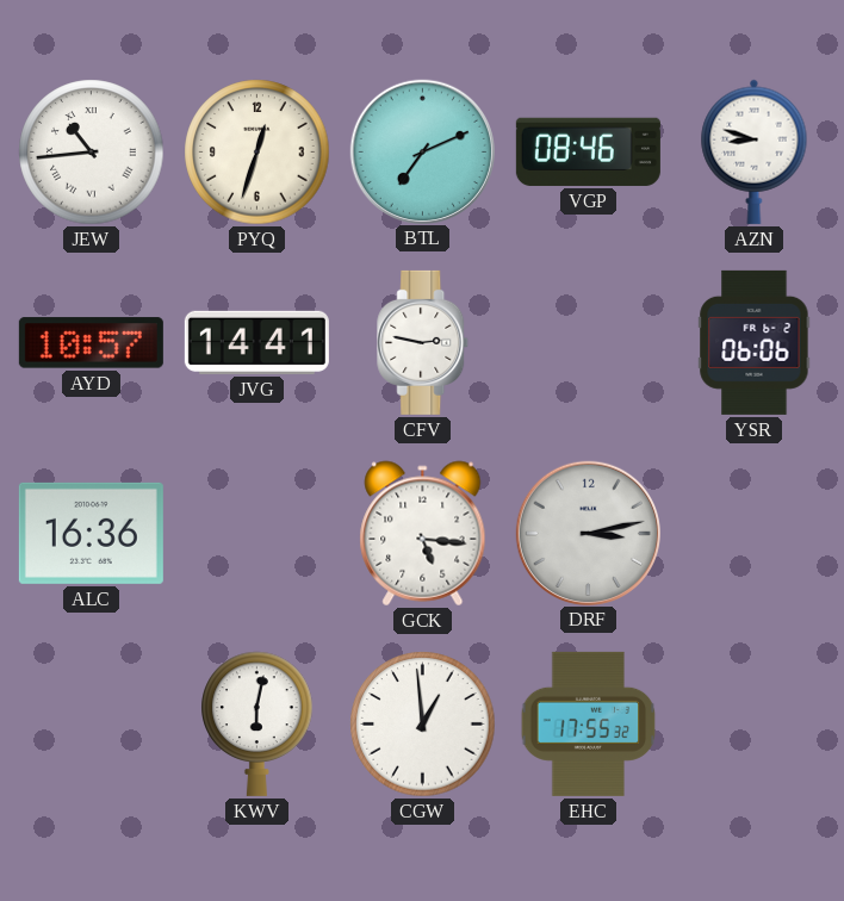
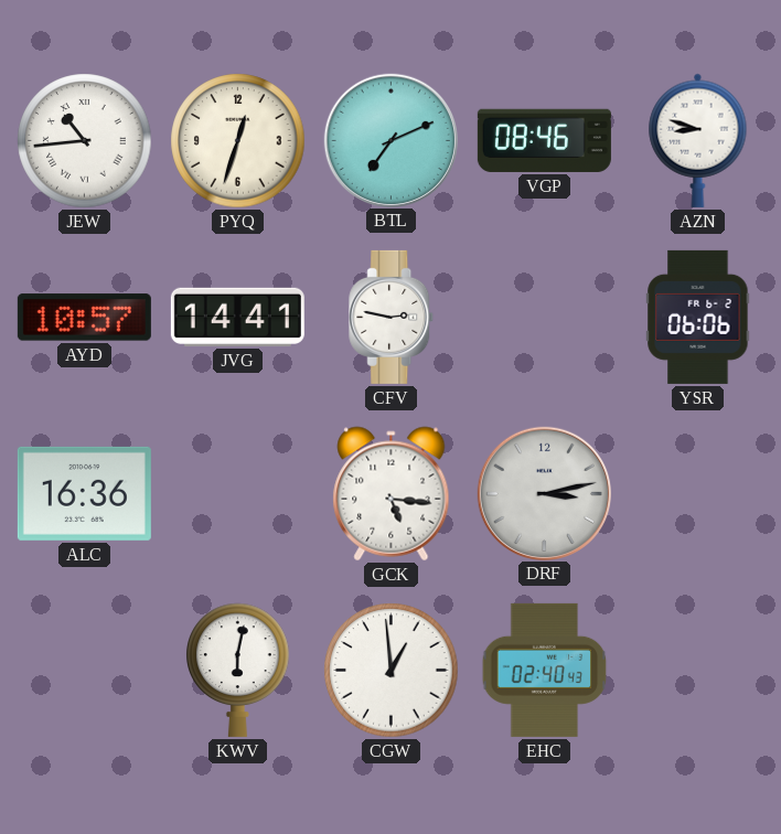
EHC: 17:55 -> 02:40 (545, 670)
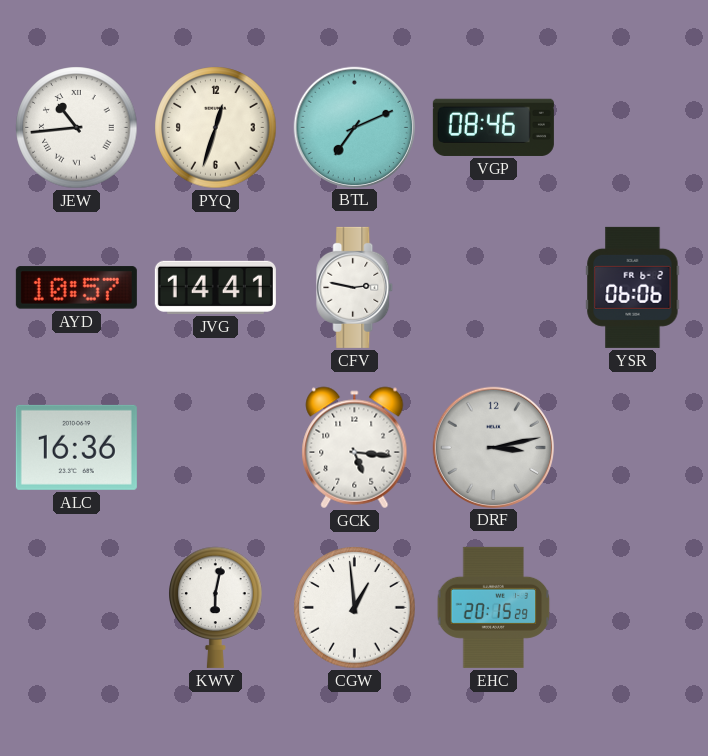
AZN: 8:48 -> none (698, 140)
EHC: 02:40 -> 20:15 (494, 607)
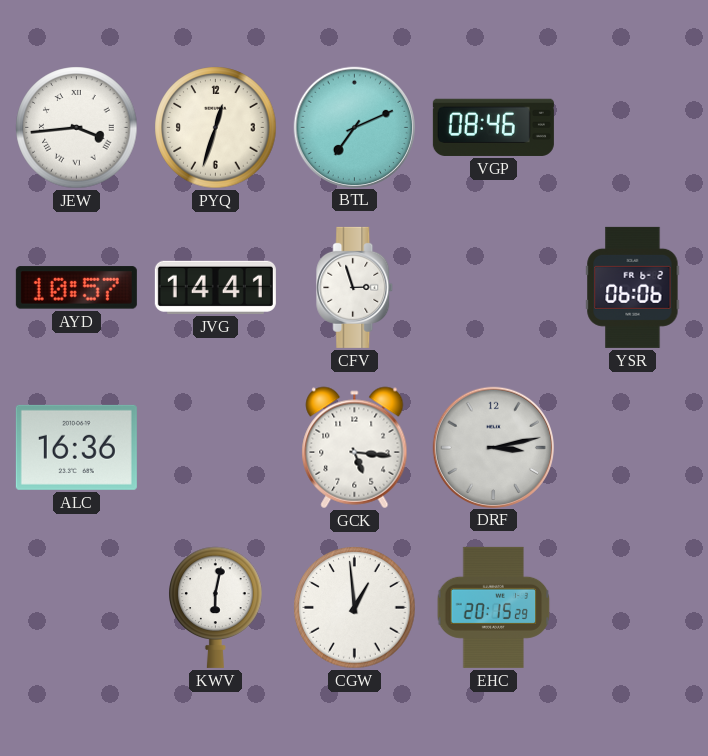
JEW: 10:44 -> 3:44 (77, 128)
CFV: 2:47 -> 2:57 (355, 287)
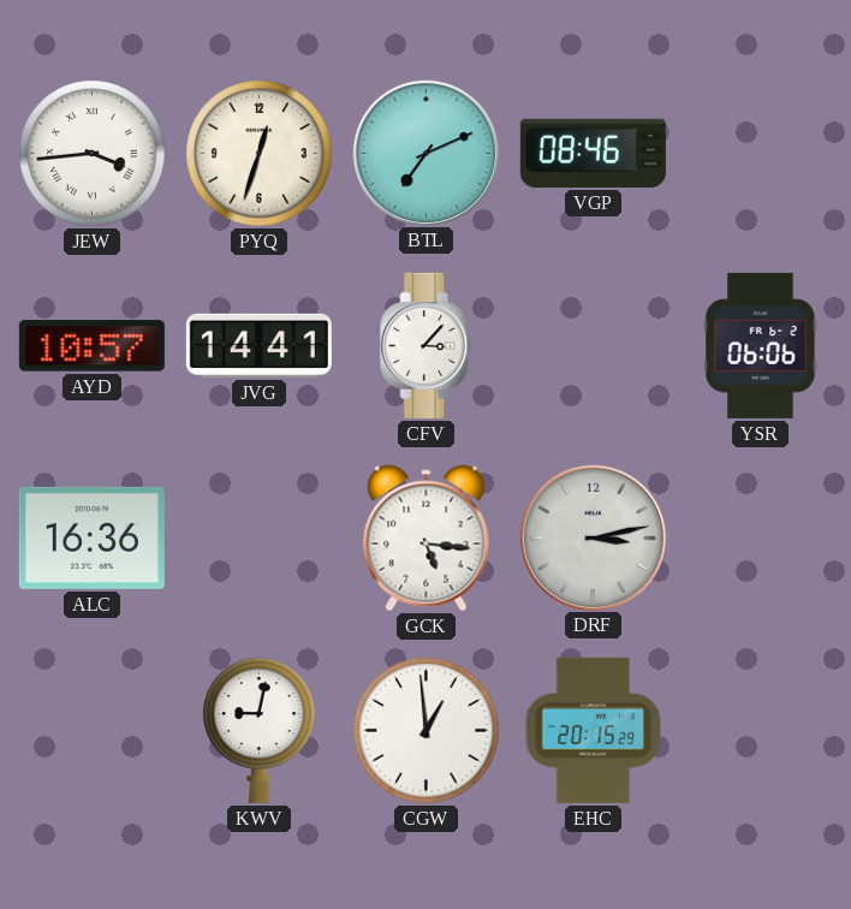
CFV: 2:57 -> 3:07 (427, 345)
KWV: 6:02 -> 9:02 (260, 730)
